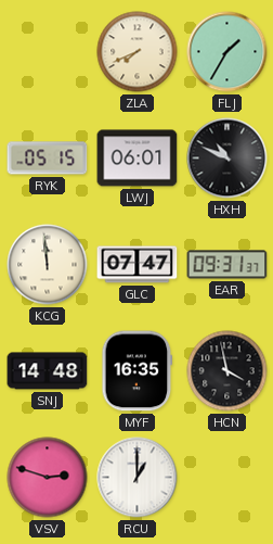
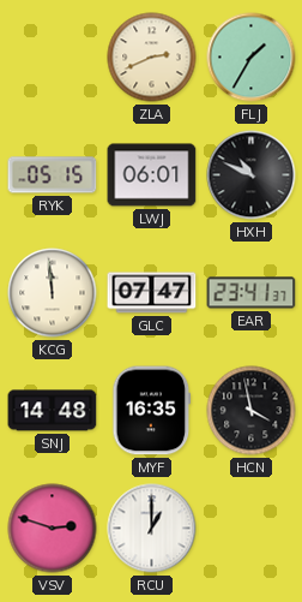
ZLA: 7:41 -> 2:41 (152, 58)
EAR: 09:31 -> 23:41 (252, 293)
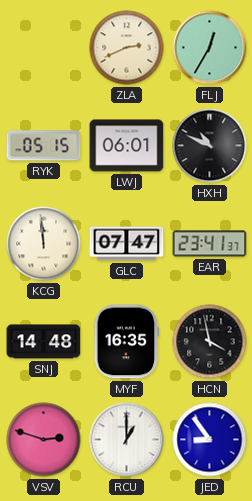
FLJ: 1:35 -> 12:35 (210, 48)
JED: none -> 8:54 (210, 440)
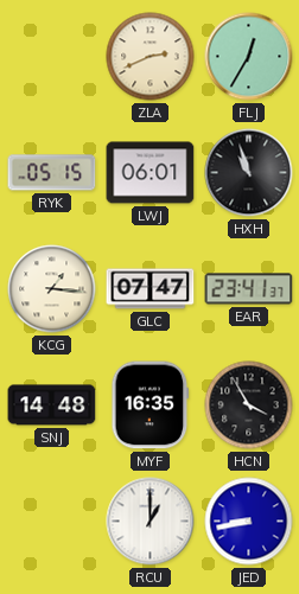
HXH: 10:49 -> 10:57 (249, 173)
KCG: 11:59 -> 1:16 (52, 289)
HCN: 3:58 -> 3:55 (249, 405)
VSV: 2:48 -> none (44, 440)
JED: 8:54 -> 8:43 (249, 522)
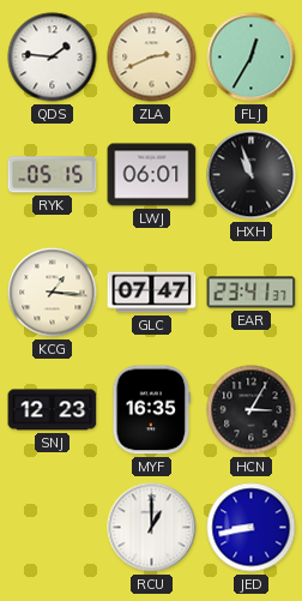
QDS: none -> 1:46 (53, 58)
SNJ: 14:48 -> 12:23 (53, 410)
HCN: 3:55 -> 3:05 (252, 410)
